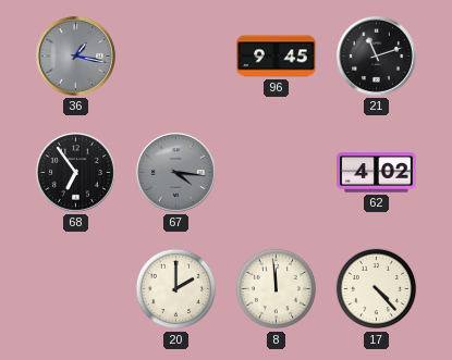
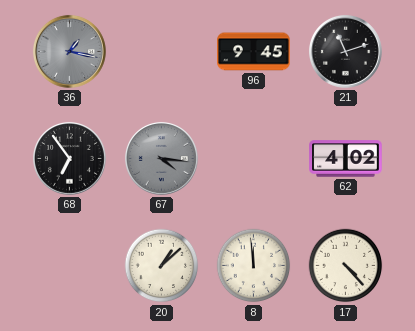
20: 2:00 -> 1:08 (162, 266)
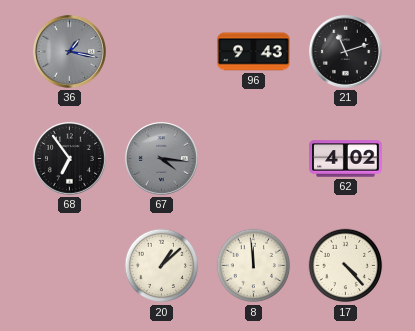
96: 9:45 -> 9:43 (254, 52)
